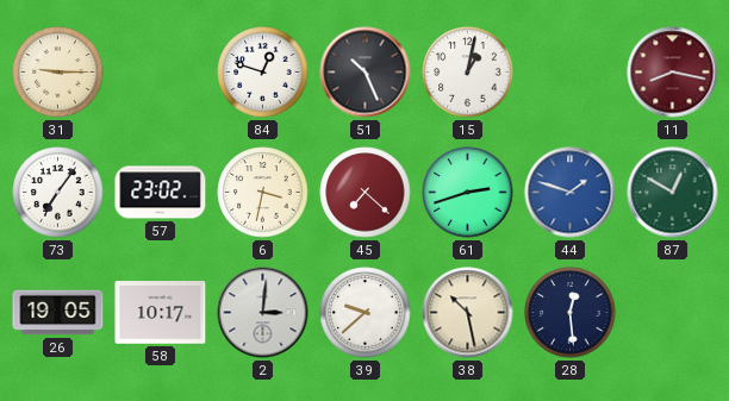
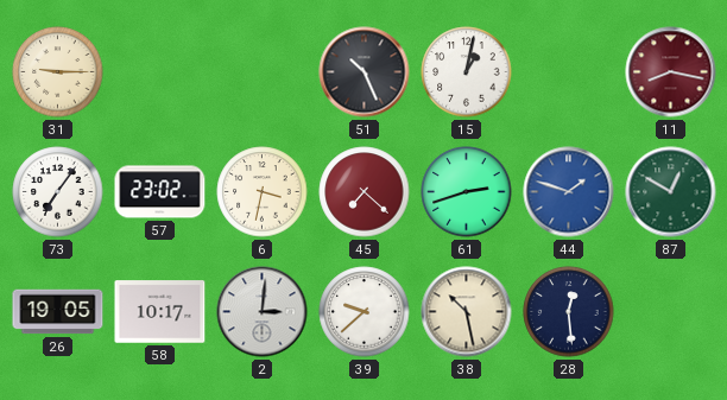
84: 12:48 -> none (263, 73)
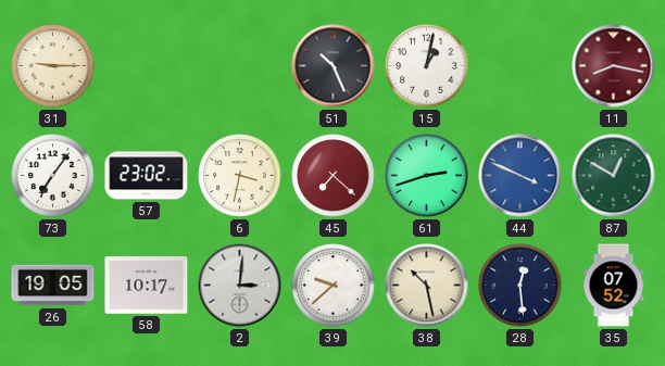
44: 1:48 -> 3:49 (520, 176)
35: none -> 07:52 (614, 286)
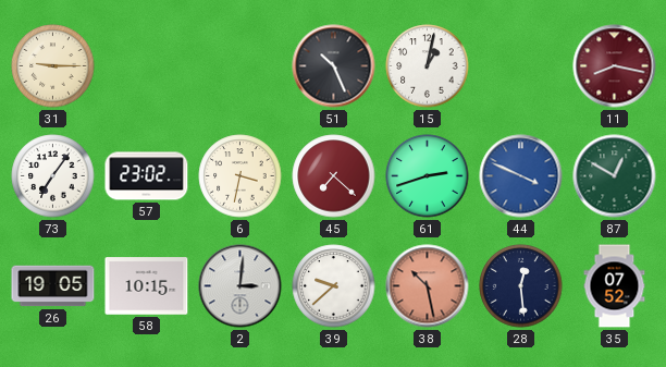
58: 10:17 -> 10:15 (147, 286)
38 dial: cream -> salmon (428, 286)
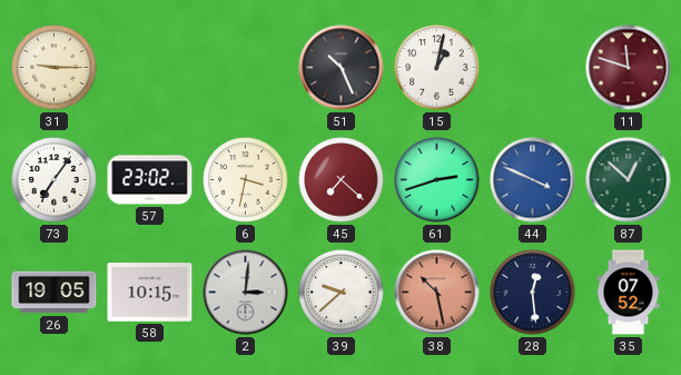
11: 8:17 -> 11:48 (629, 68)
87: 12:50 -> 12:52 (629, 180)
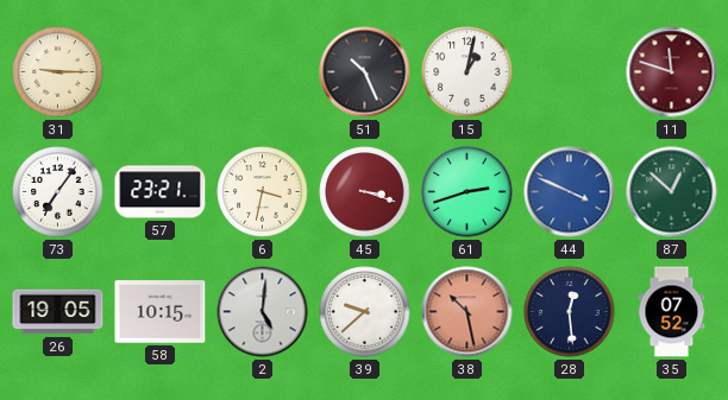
57: 23:02 -> 23:21 (161, 192)
45: 7:22 -> 3:18 (365, 192)
2: 3:01 -> 5:01 (263, 312)
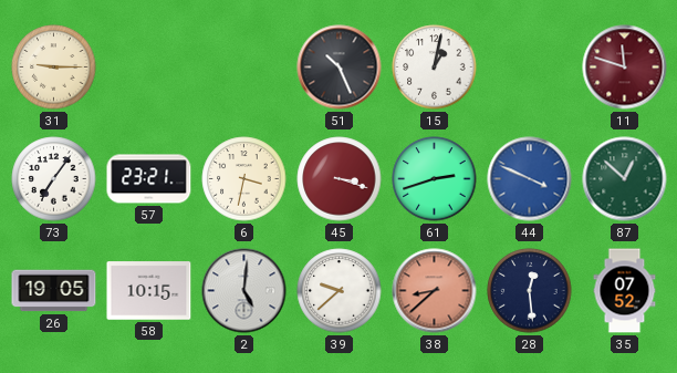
38: 10:28 -> 8:38 (435, 291)
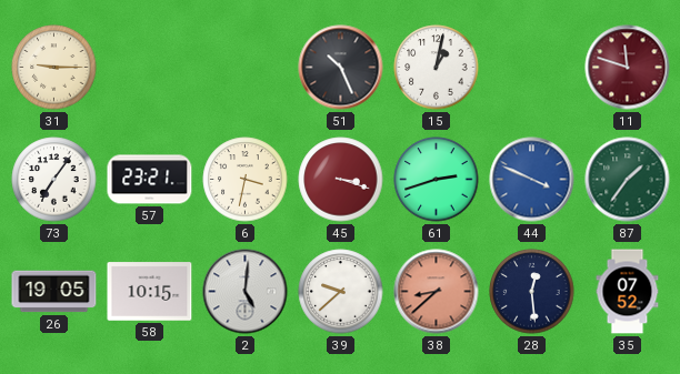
87: 12:52 -> 1:36 (628, 180)
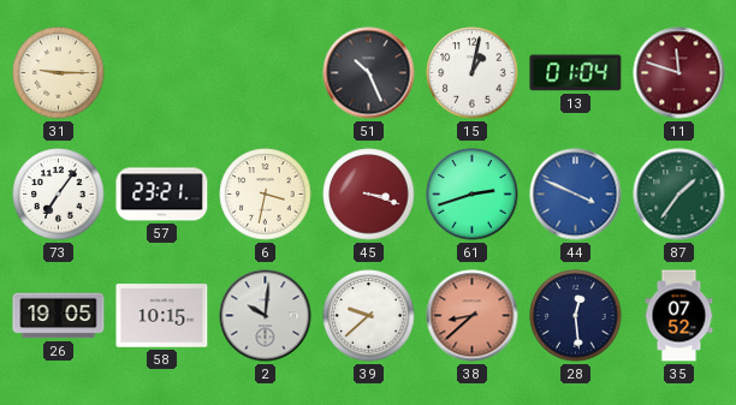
13: none -> 01:04 (576, 73)
2: 5:01 -> 10:01 (266, 316)
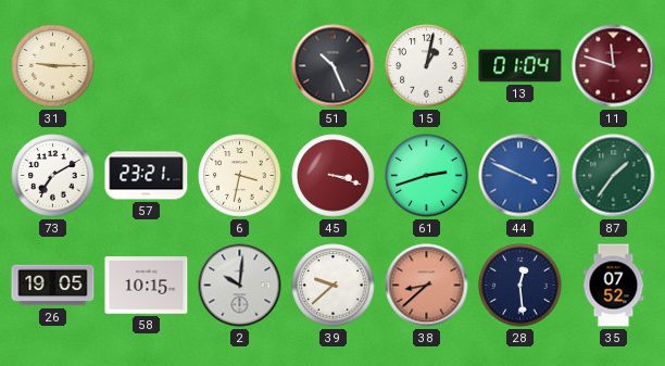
73: 7:06 -> 7:10 (53, 176)
